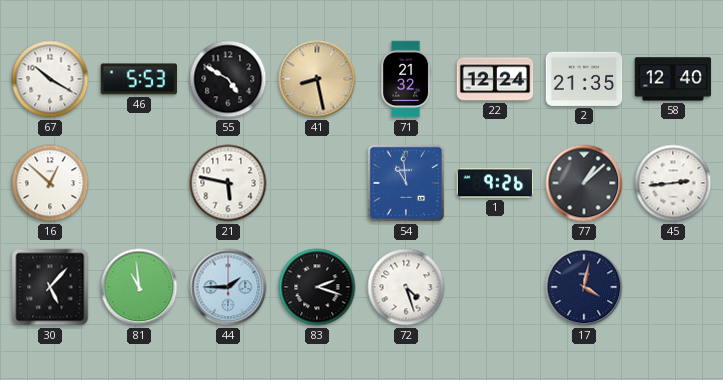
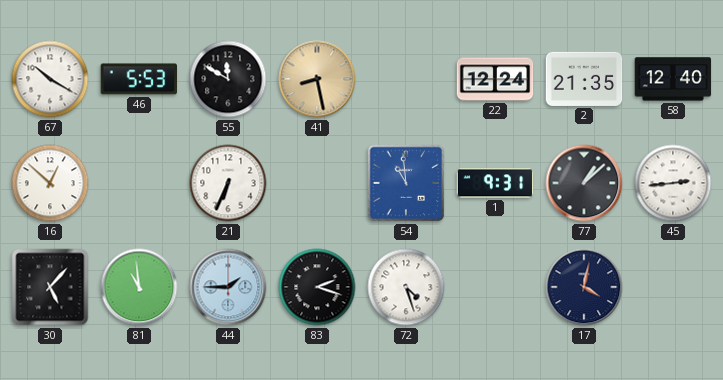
55: 4:50 -> 11:50 (228, 79)
71: 21:32 -> none (406, 79)
21: 5:47 -> 6:34 (228, 183)
1: 9:26 -> 9:31 (495, 183)
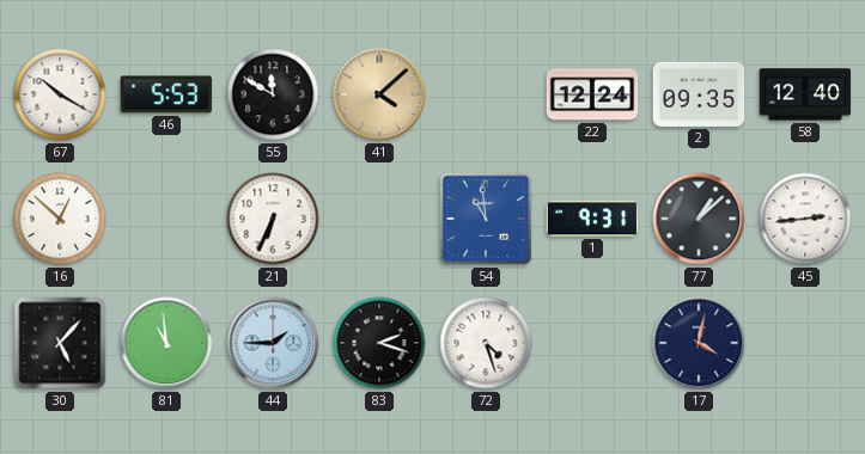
41: 8:28 -> 4:08 (379, 94)
2: 21:35 -> 09:35 (699, 94)
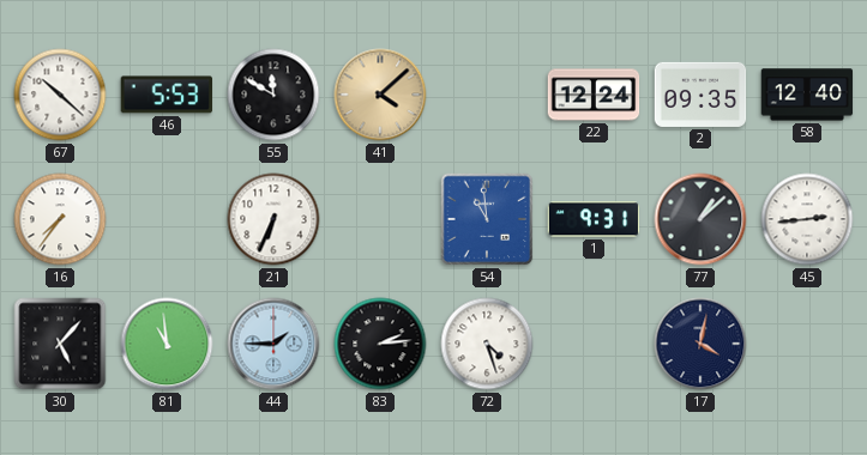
67: 10:20 -> 10:22 (60, 95)
16: 12:52 -> 7:36 (60, 219)
83: 2:18 -> 2:14 (380, 344)
